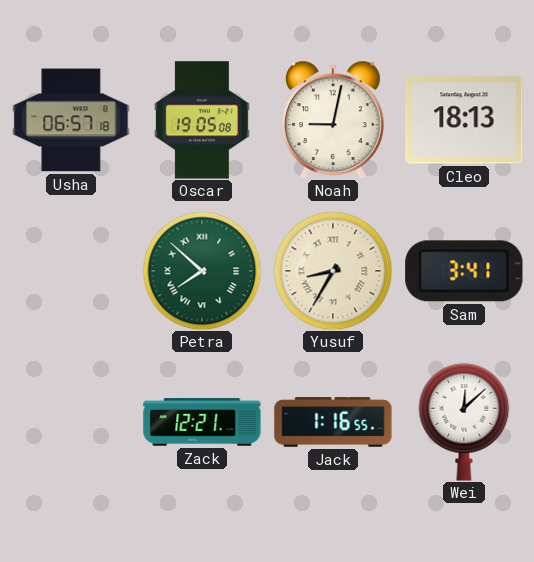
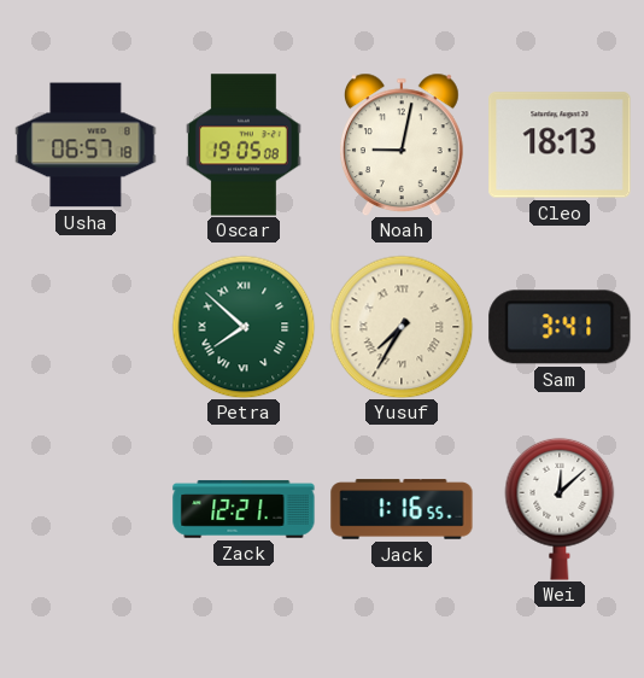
Yusuf: 8:35 -> 7:35 (402, 327)
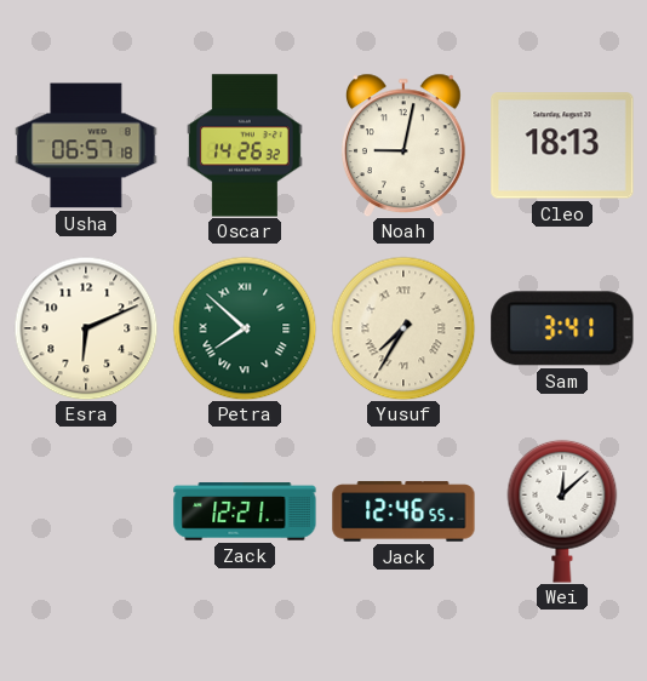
Oscar: 19:05 -> 14:26 (246, 145)
Esra: none -> 6:11 (86, 328)
Jack: 1:16 -> 12:46 (403, 511)
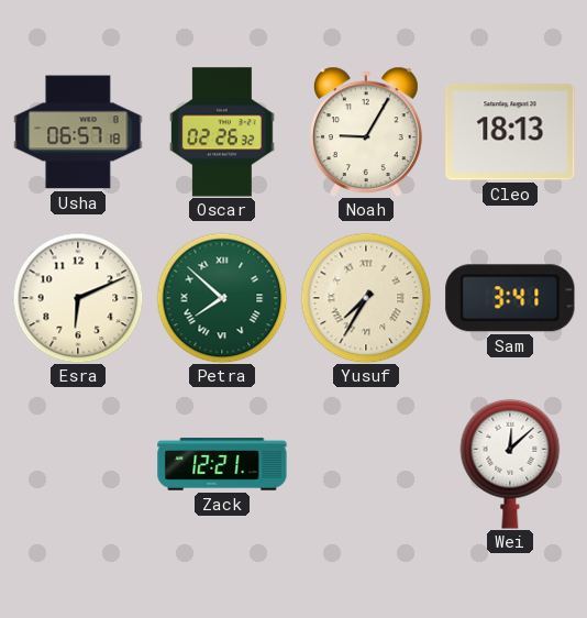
Oscar: 14:26 -> 02:26 (223, 132)
Noah: 9:02 -> 9:05 (366, 132)
Jack: 12:46 -> none (403, 511)
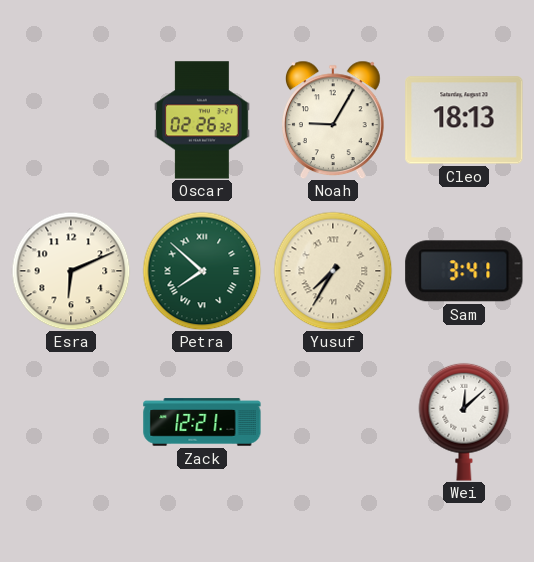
Usha: 06:57 -> none (78, 132)
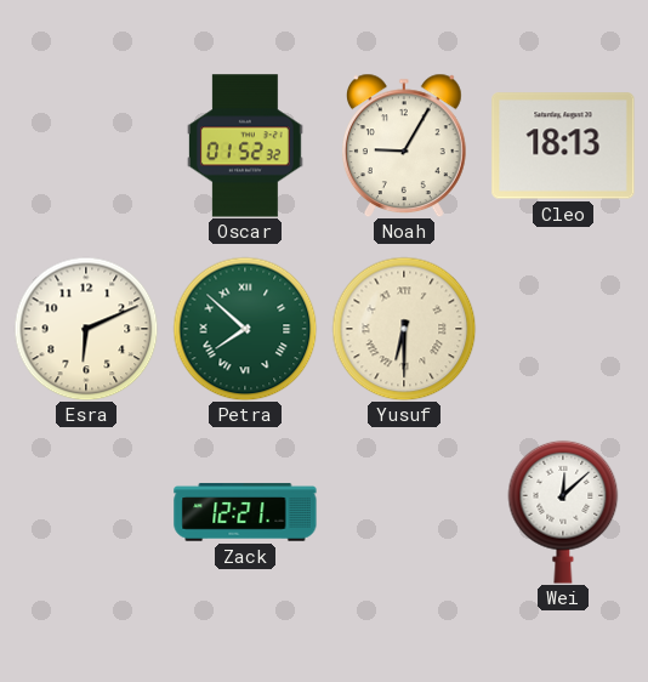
Oscar: 02:26 -> 01:52 (246, 146)
Yusuf: 7:35 -> 6:30 (404, 329)
Sam: 3:41 -> none (464, 271)
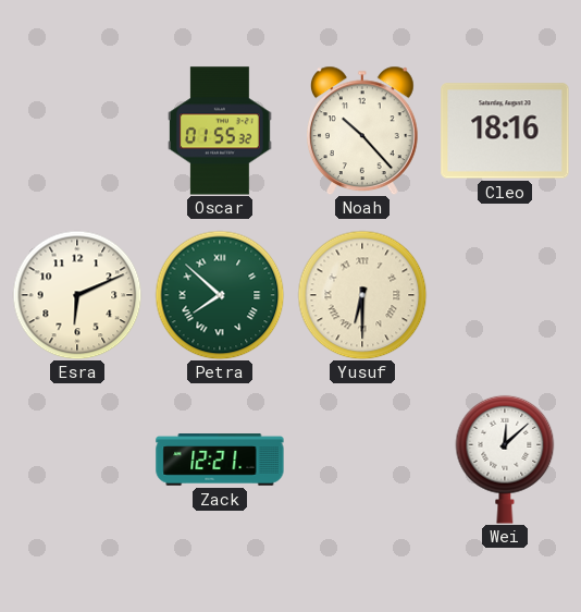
Oscar: 01:52 -> 01:55 (221, 131)
Noah: 9:05 -> 10:23 (362, 131)
Cleo: 18:13 -> 18:16 (505, 131)
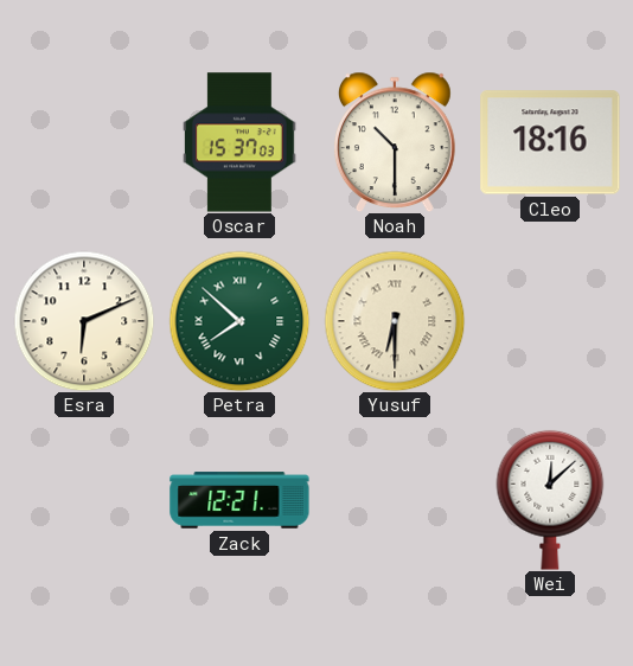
Oscar: 01:55 -> 15:37 (241, 142)
Noah: 10:23 -> 10:30 (395, 142)
